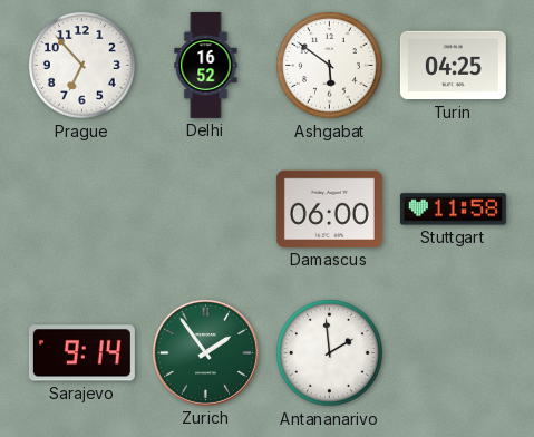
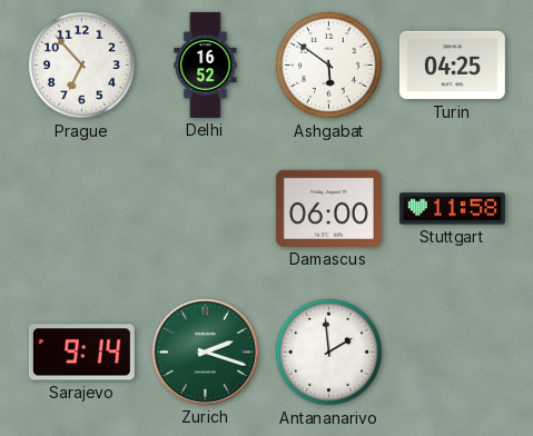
Zurich: 1:54 -> 2:18 (205, 351)
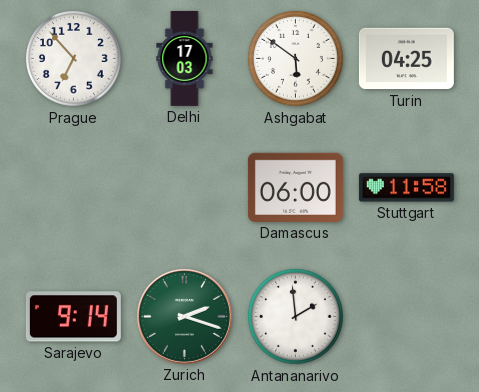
Delhi: 16:52 -> 17:03 (185, 58)
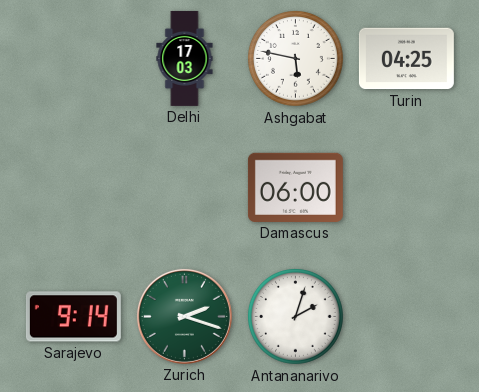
Prague: 6:53 -> none (74, 59)
Ashgabat: 5:51 -> 5:47 (296, 59)
Stuttgart: 11:58 -> none (406, 188)
Antananarivo: 1:59 -> 2:03 (296, 317)
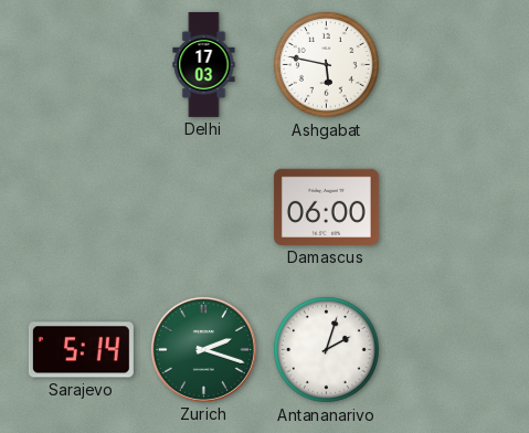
Turin: 04:25 -> none (406, 59)
Sarajevo: 9:14 -> 5:14 (81, 350)
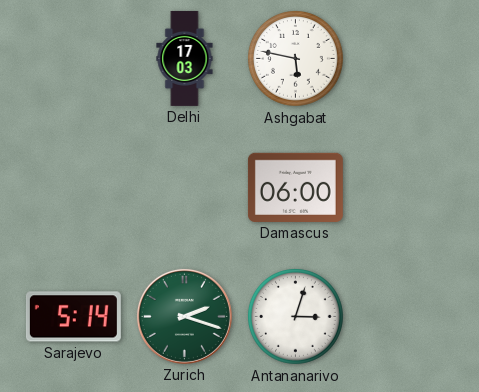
Antananarivo: 2:03 -> 3:03 (296, 317)
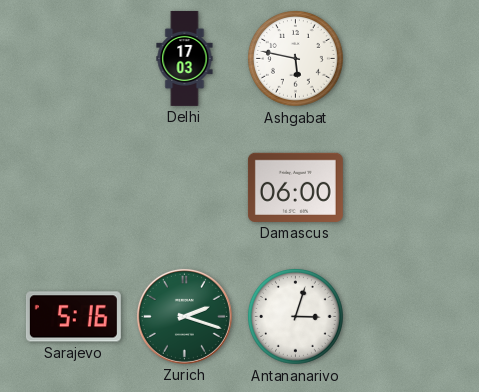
Sarajevo: 5:14 -> 5:16 (73, 317)
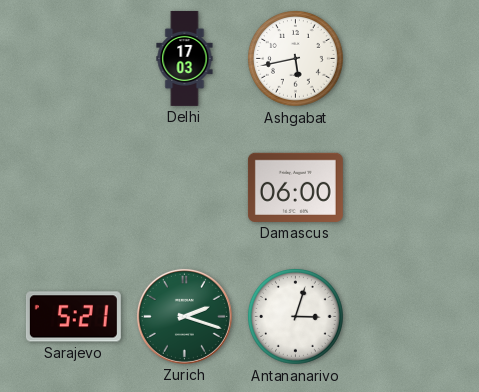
Ashgabat: 5:47 -> 5:43 (296, 59)
Sarajevo: 5:16 -> 5:21 (73, 317)
